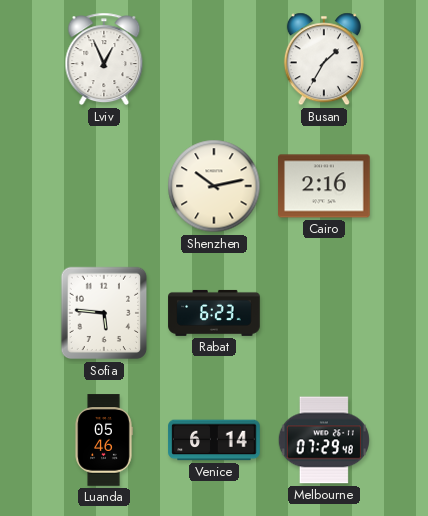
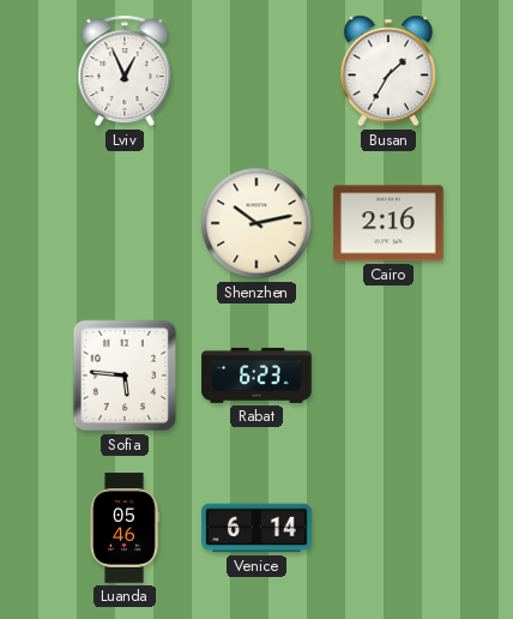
Melbourne: 07:29 -> none (324, 440)
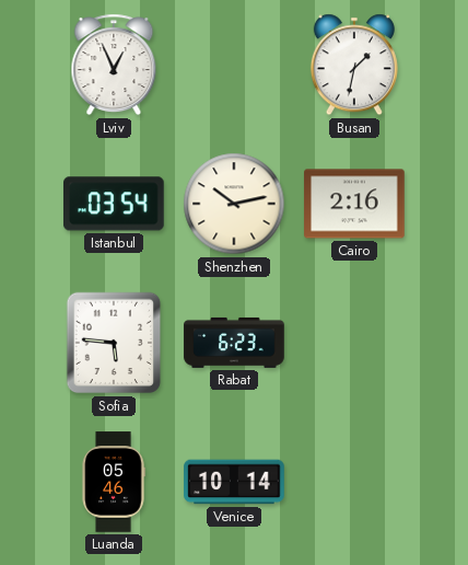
Busan: 1:35 -> 1:32 (354, 65)
Istanbul: none -> 03:54 (115, 204)
Venice: 6:14 -> 10:14 (234, 482)
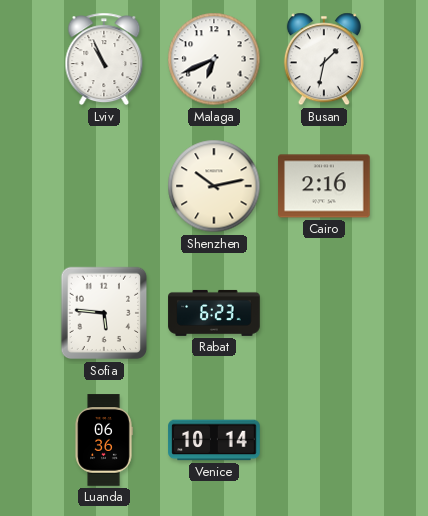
Lviv: 12:56 -> 10:56 (104, 59)
Malaga: none -> 6:41 (214, 59)
Istanbul: 03:54 -> none (115, 204)
Luanda: 05:46 -> 06:36 (104, 440)
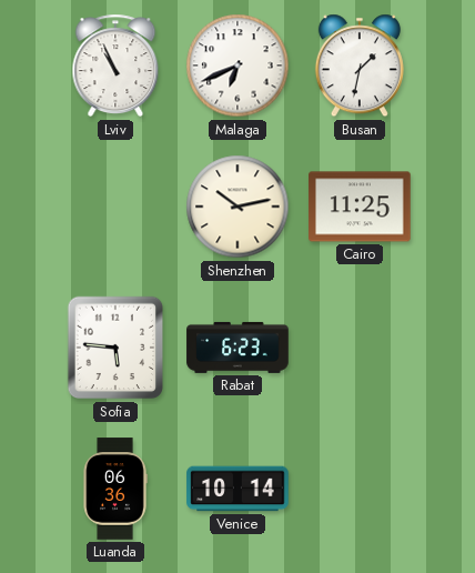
Cairo: 2:16 -> 11:25 (360, 207)
